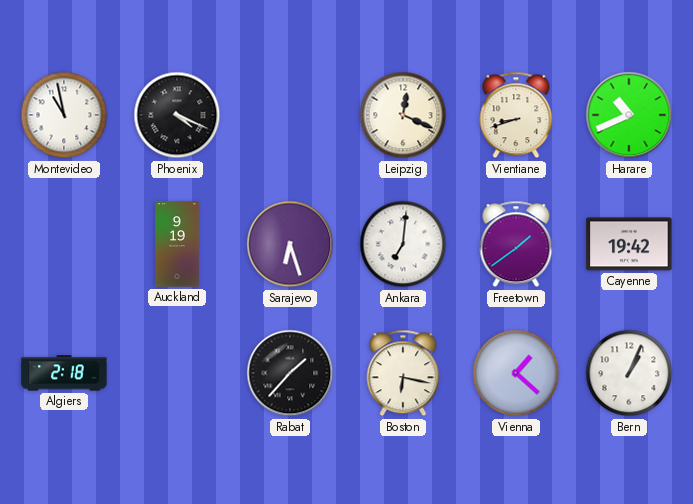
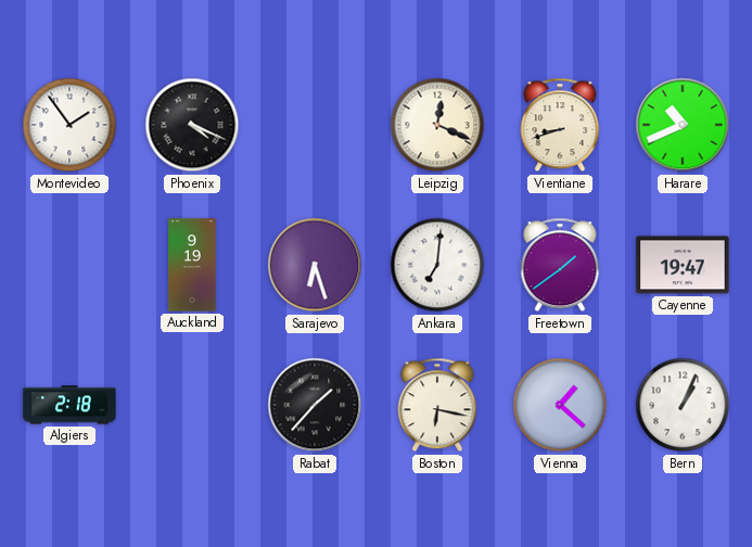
Montevideo: 10:58 -> 1:54 (69, 125)
Cayenne: 19:42 -> 19:47 (683, 265)
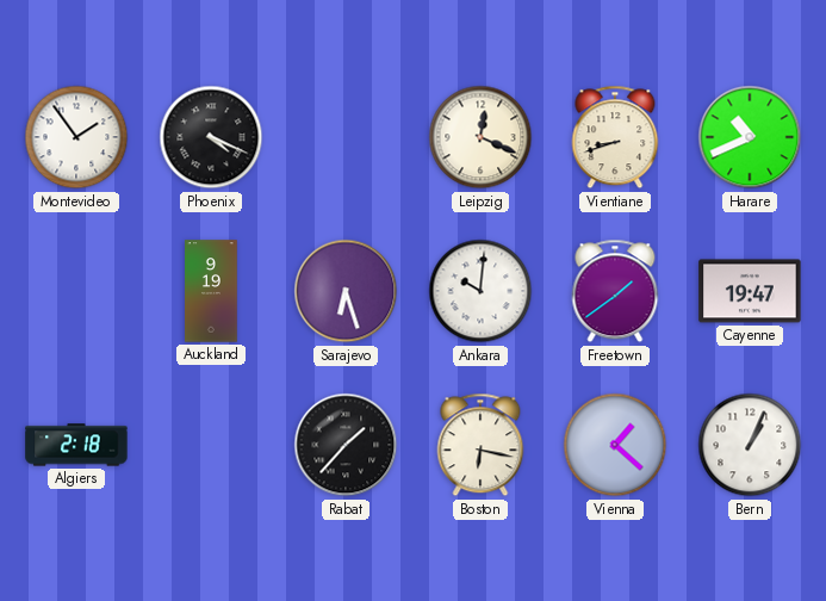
Ankara: 7:01 -> 10:01 (480, 291)
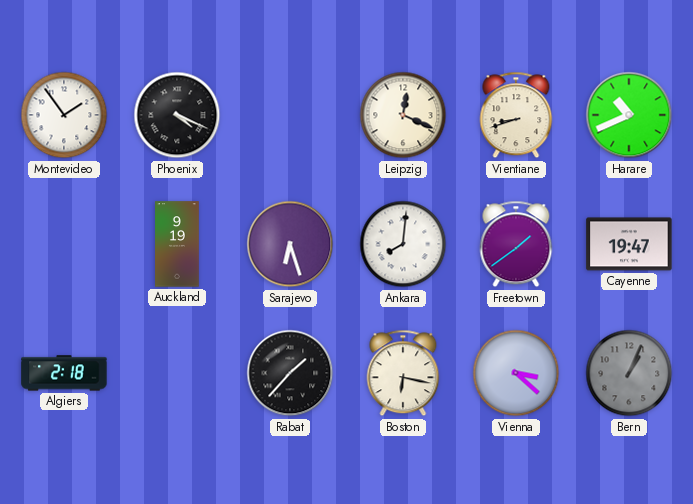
Ankara: 10:01 -> 8:01 (403, 244)
Vienna: 1:22 -> 3:22 (516, 373)
Bern dial: white -> grey (629, 373)
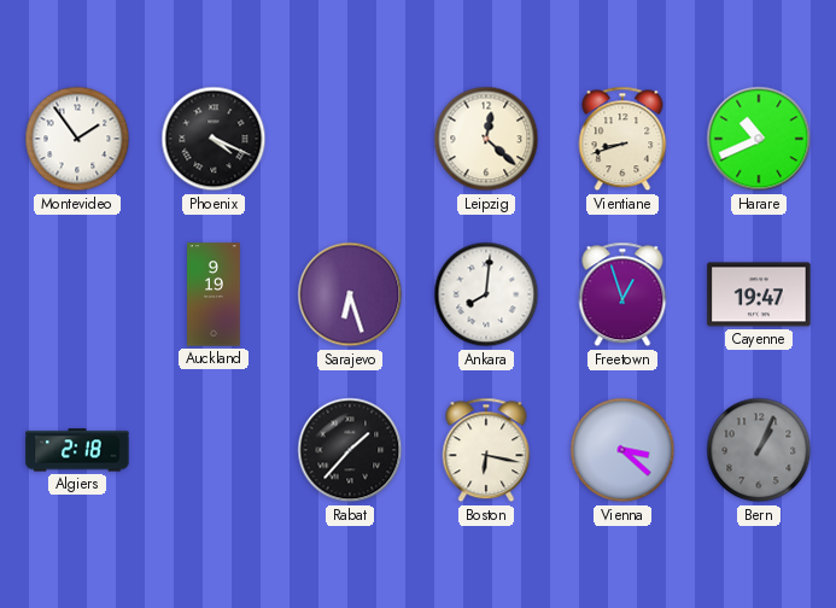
Leipzig: 12:19 -> 12:22 (486, 139)
Freetown: 1:39 -> 12:57 (622, 294)
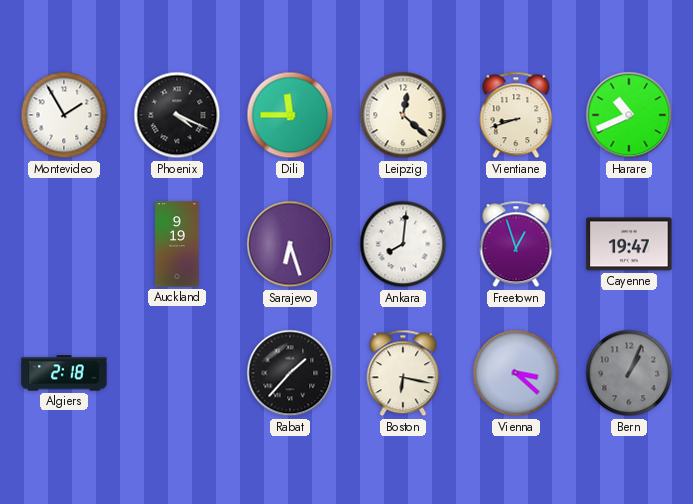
Montevideo: 1:54 -> 1:55 (64, 115)
Dili: none -> 11:45 (290, 115)
